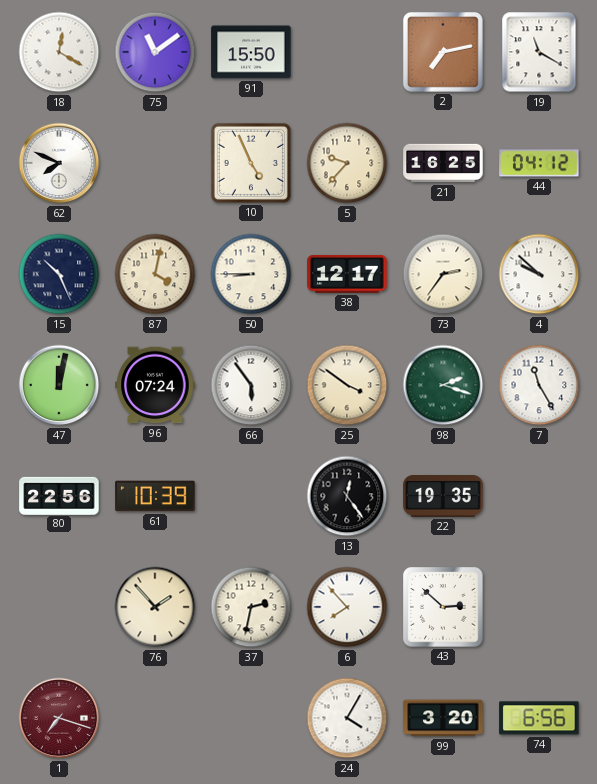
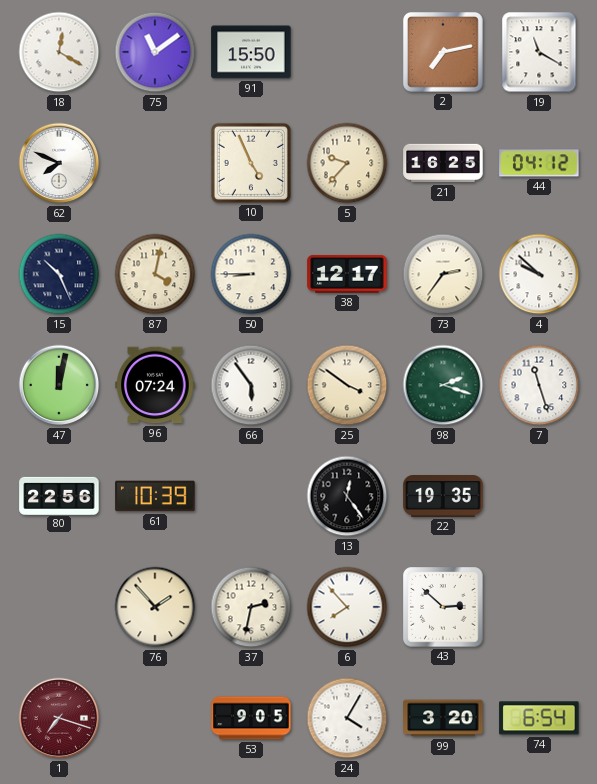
7: 11:25 -> 11:27 (539, 385)
53: none -> 9:05 (251, 718)
74: 6:56 -> 6:54 (539, 718)
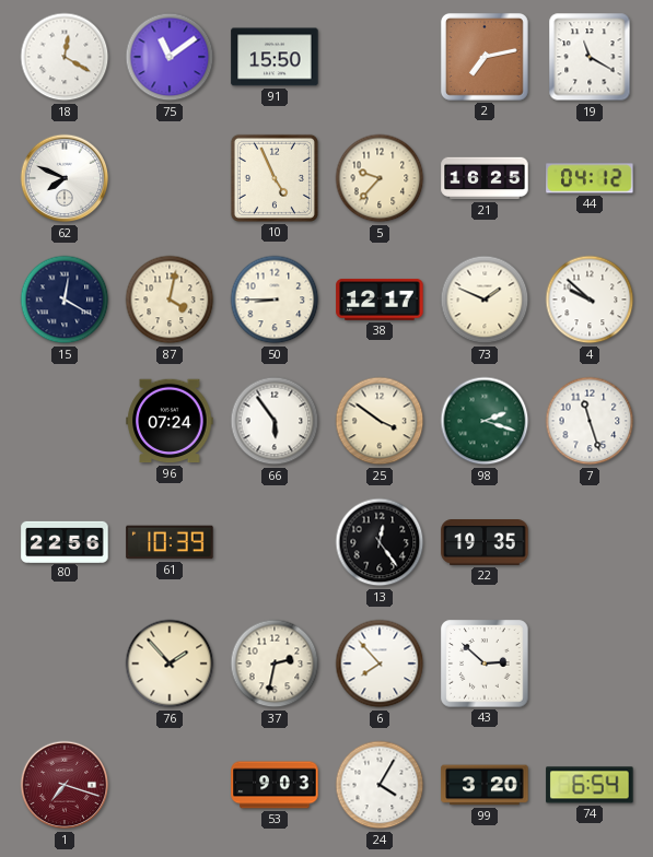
15: 10:26 -> 12:20 (65, 300)
73: 2:36 -> 1:49 (485, 300)
47: 12:02 -> none (59, 385)
53: 9:05 -> 9:03 (275, 785)
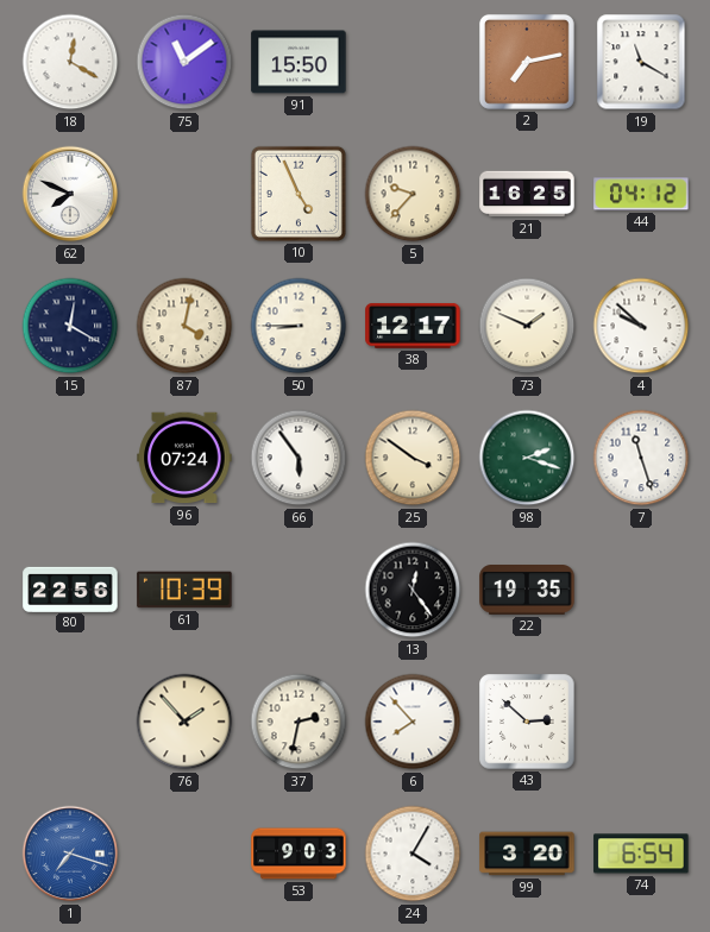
1 dial: burgundy -> blue (70, 854)
